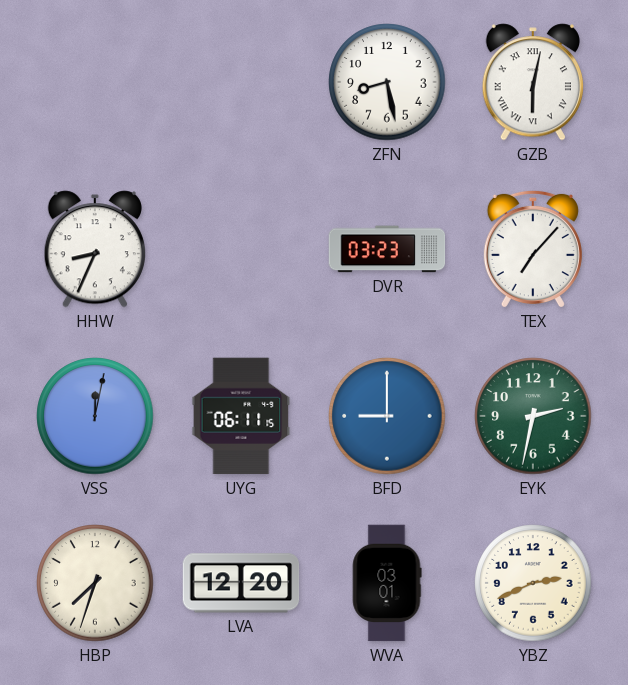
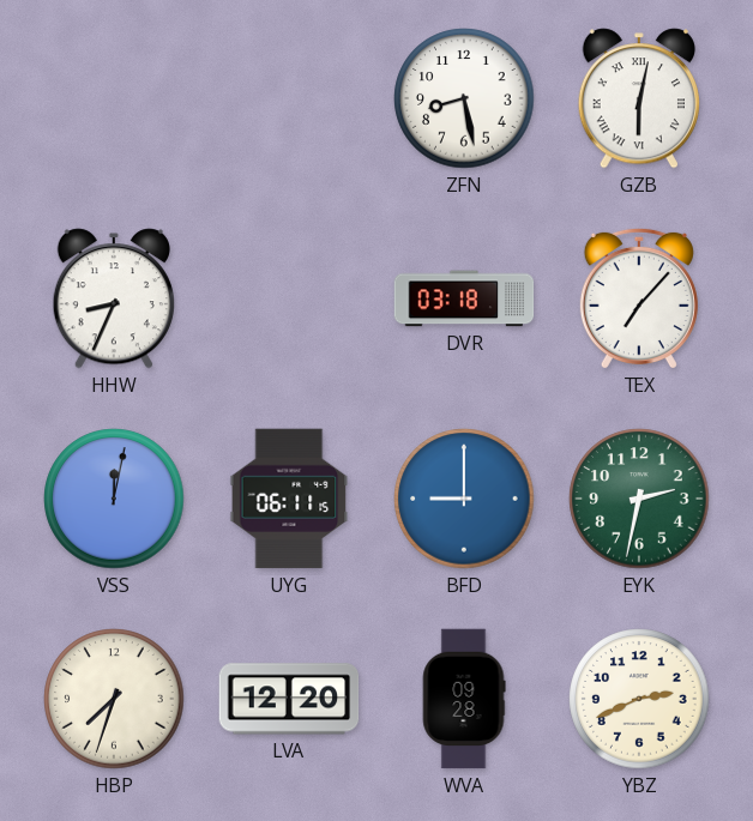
DVR: 03:23 -> 03:18 (464, 298)
WVA: 03:01 -> 09:28 (464, 699)
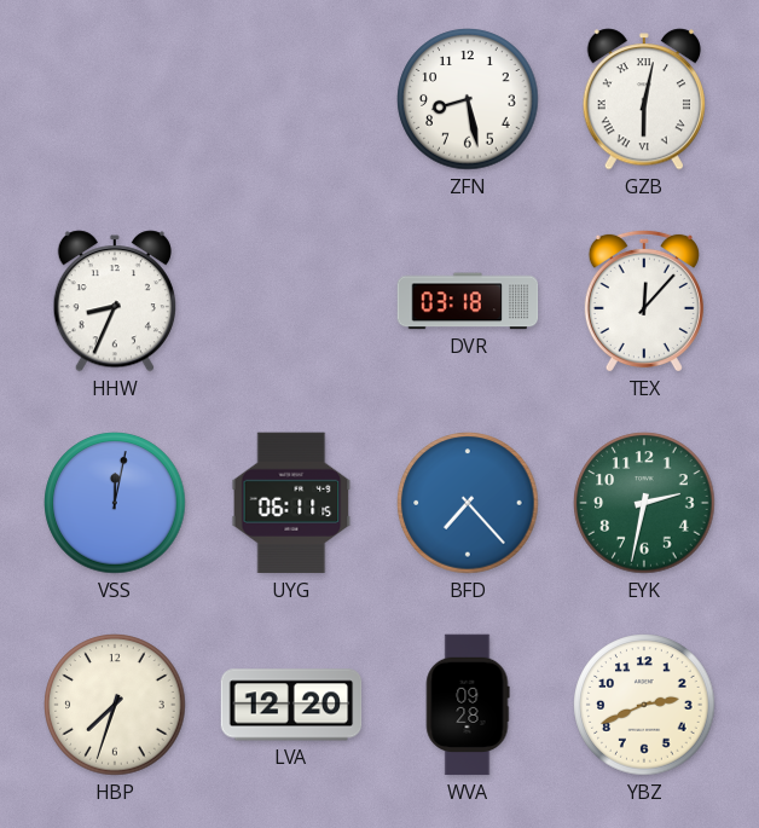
TEX: 7:07 -> 12:07 (644, 301)
BFD: 9:00 -> 7:23 (468, 503)
